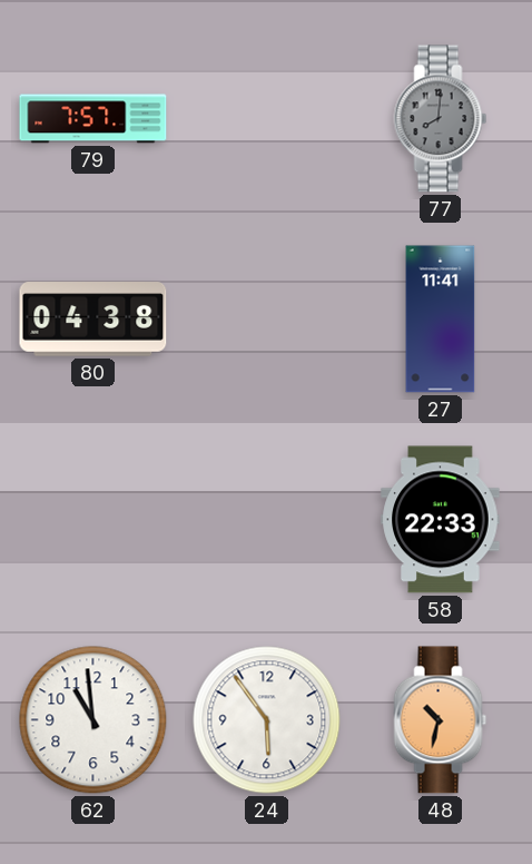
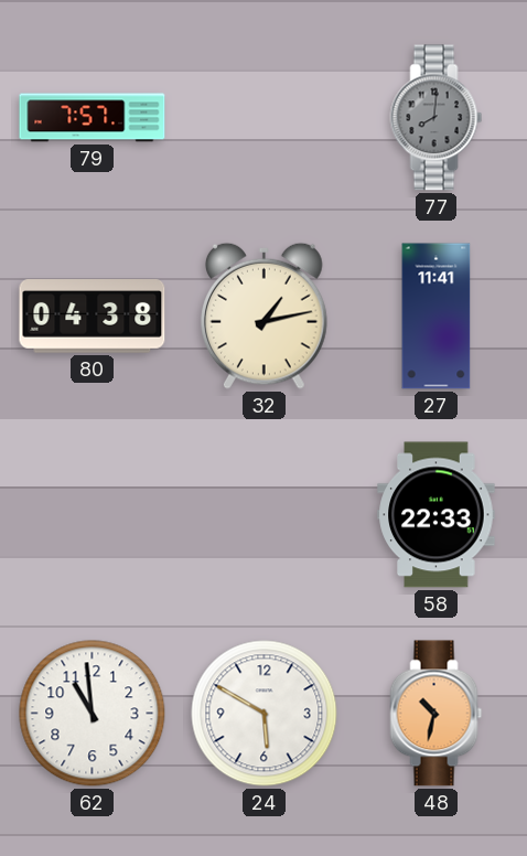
32: none -> 1:13 (263, 315)
24: 5:54 -> 5:50 (265, 714)
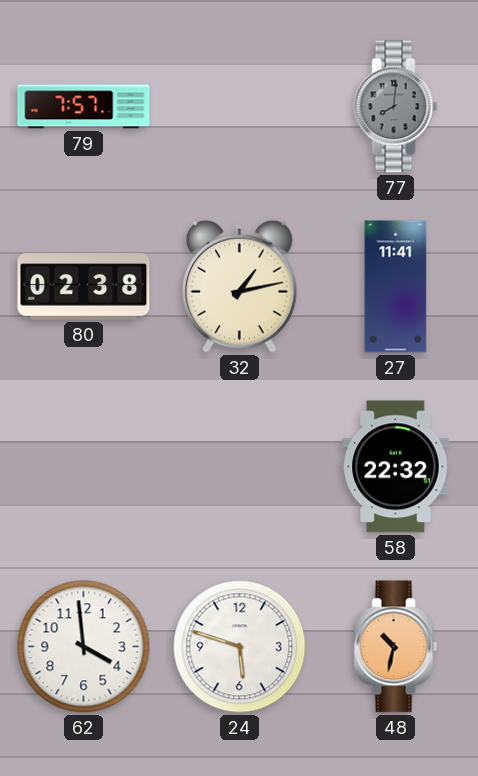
80: 04:38 -> 02:38 (84, 287)
58: 22:33 -> 22:32 (396, 467)
62: 10:59 -> 3:59 (84, 647)
24: 5:50 -> 5:48 (240, 647)
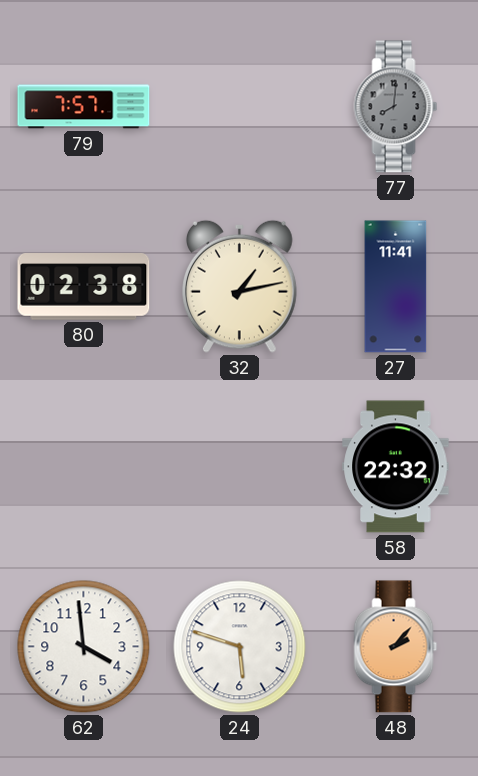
48: 10:32 -> 2:07 (396, 647)
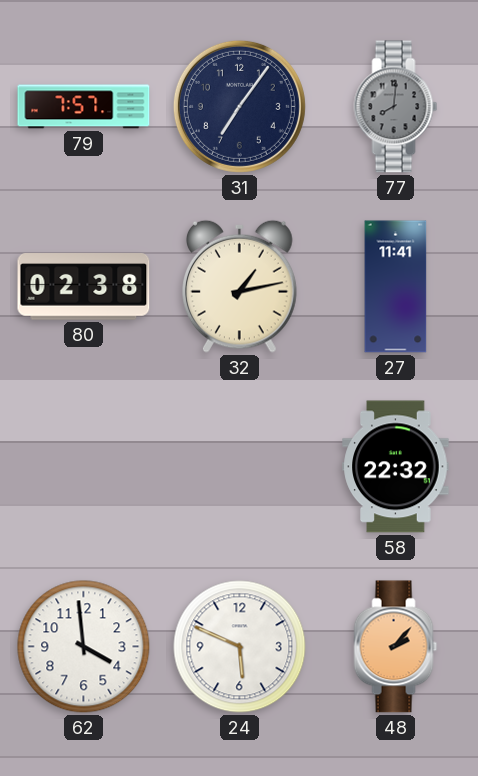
31: none -> 7:06 (239, 106)
24: 5:48 -> 5:49 (240, 647)
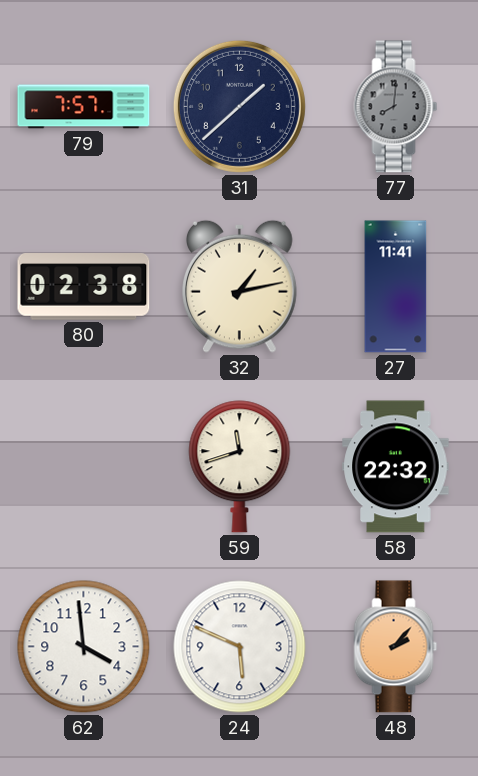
31: 7:06 -> 1:38 (239, 106)
59: none -> 11:42 (240, 467)
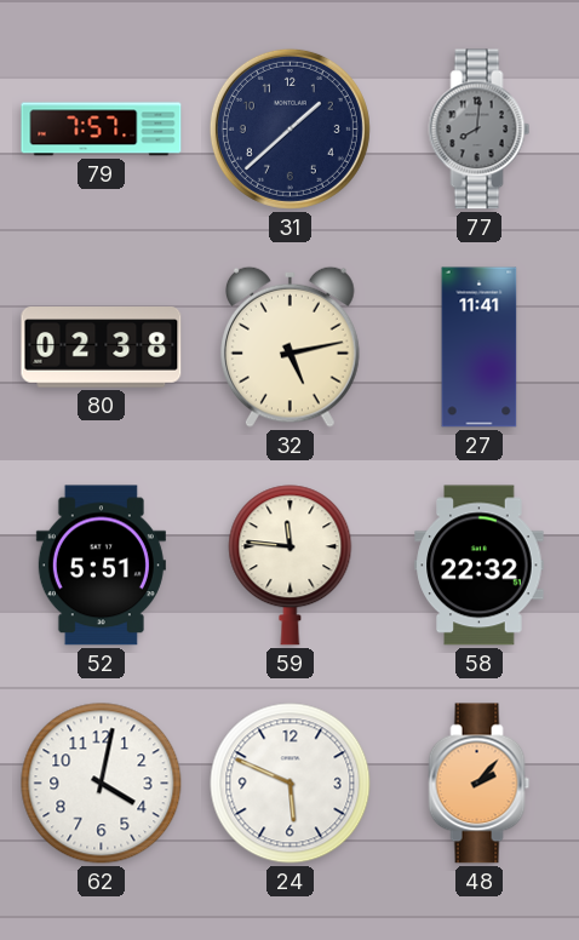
32: 1:13 -> 5:13 (289, 346)
52: none -> 5:51 (101, 566)
59: 11:42 -> 11:46 (291, 566)
62: 3:59 -> 4:02 (102, 784)
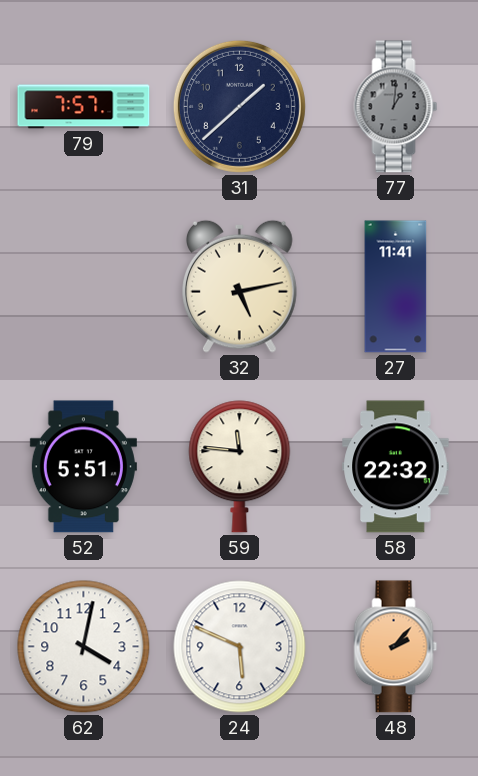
77: 8:01 -> 1:01 (396, 107)
80: 02:38 -> none (102, 348)
